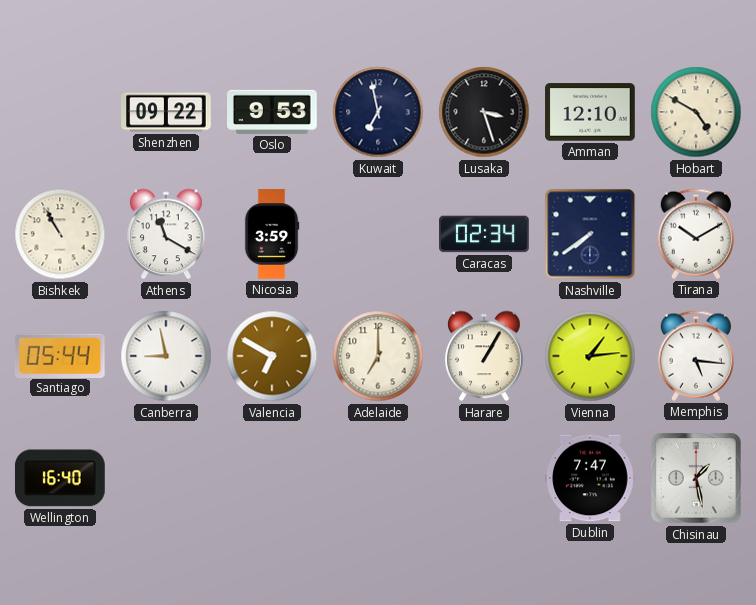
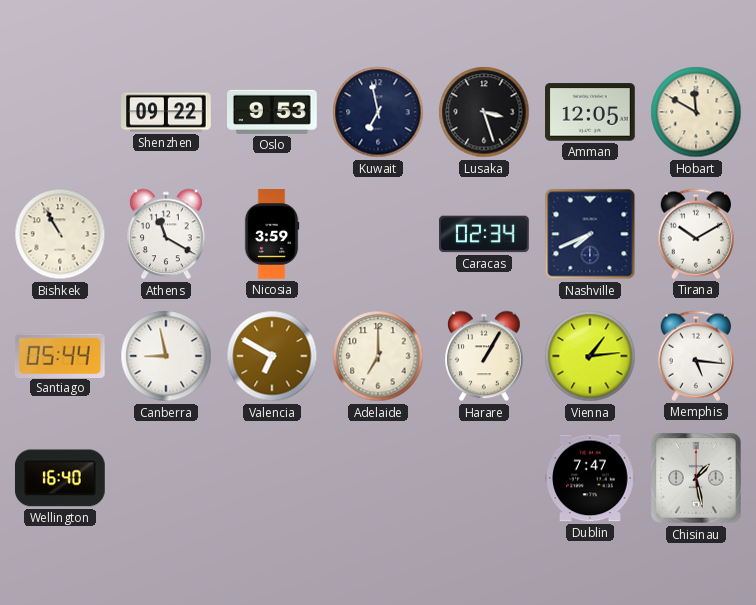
Amman: 12:10 -> 12:05 (590, 112)
Hobart: 4:50 -> 11:50 (696, 112)
Nashville: 7:39 -> 7:41 (590, 234)
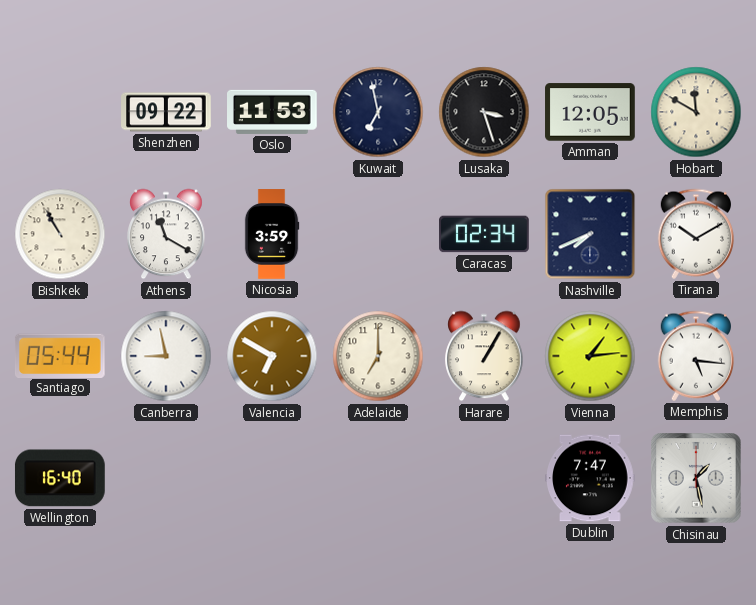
Oslo: 9:53 -> 11:53 (273, 112)
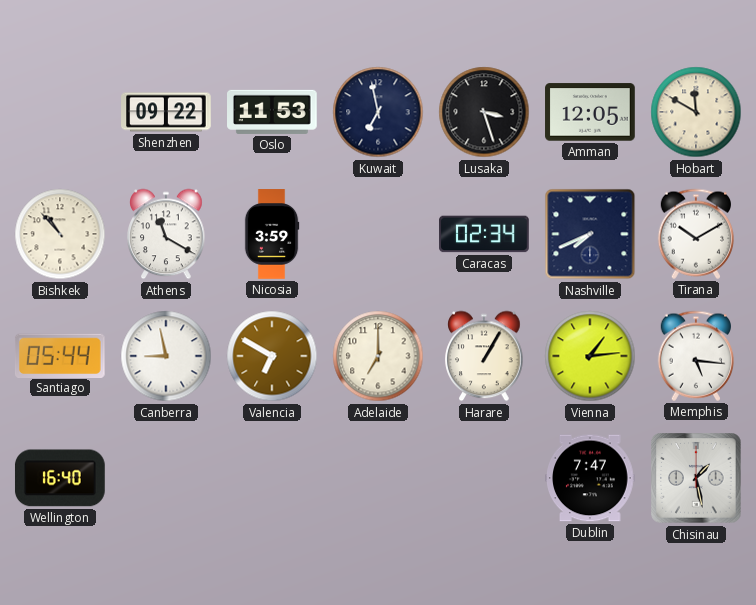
Bishkek: 10:55 -> 10:53 (60, 234)
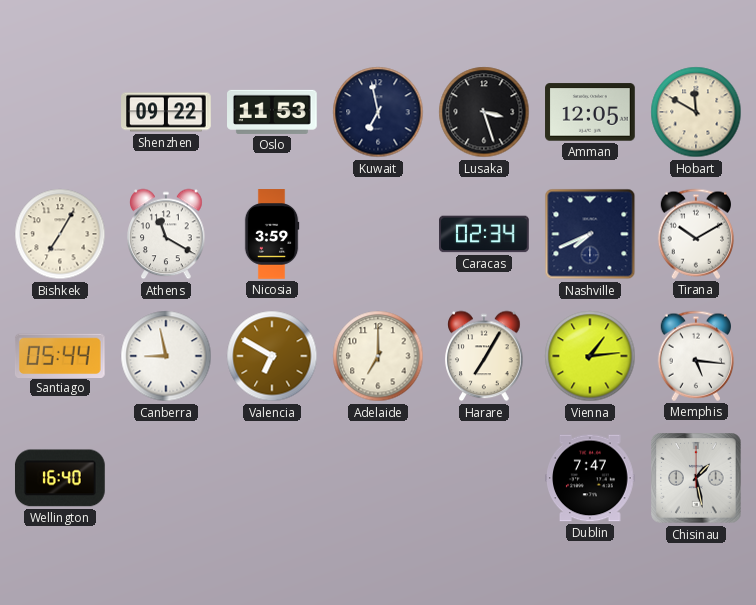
Bishkek: 10:53 -> 7:05 (60, 234)
Harare: 1:05 -> 7:05 (484, 356)
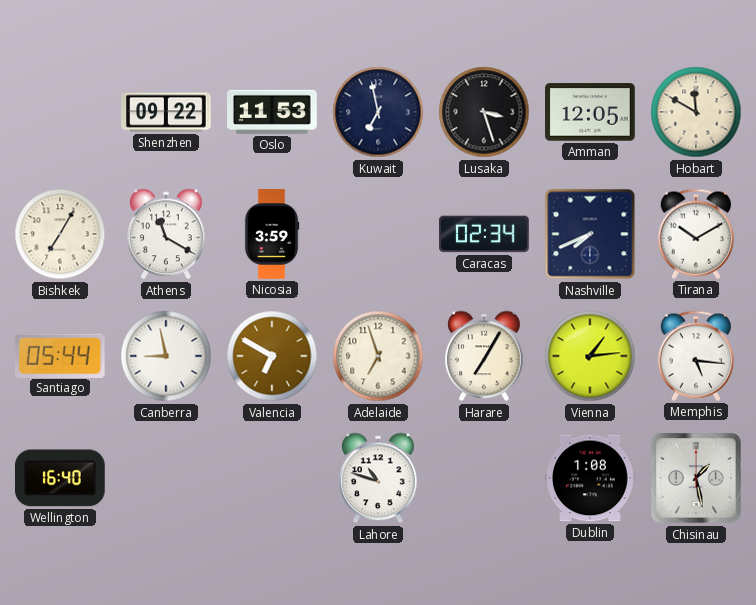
Adelaide: 7:00 -> 6:57 (378, 356)
Lahore: none -> 10:48 (378, 478)
Dublin: 7:47 -> 1:08 (590, 478)
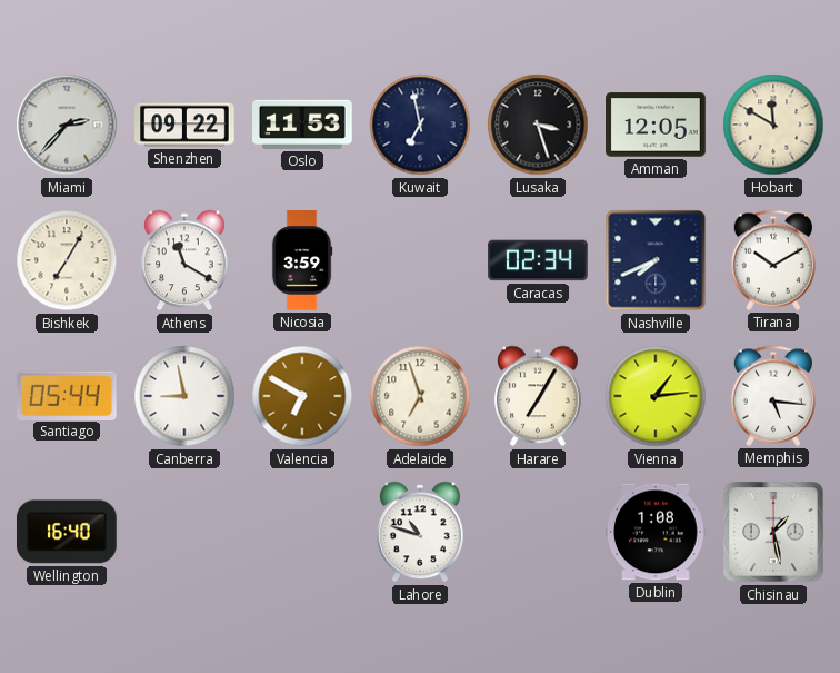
Miami: none -> 2:37 (67, 125)
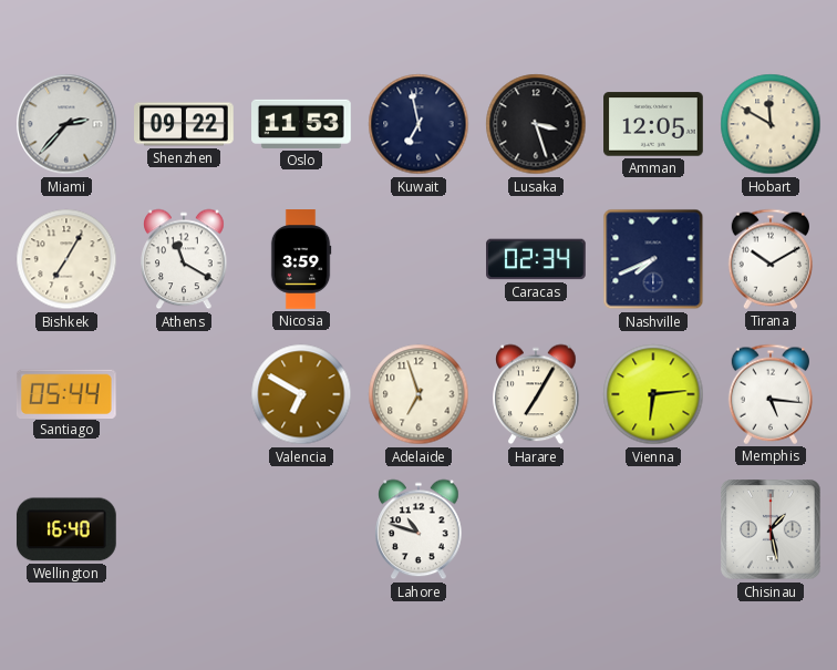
Canberra: 8:58 -> none (184, 396)
Vienna: 1:14 -> 6:14 (653, 394)
Dublin: 1:08 -> none (656, 532)
